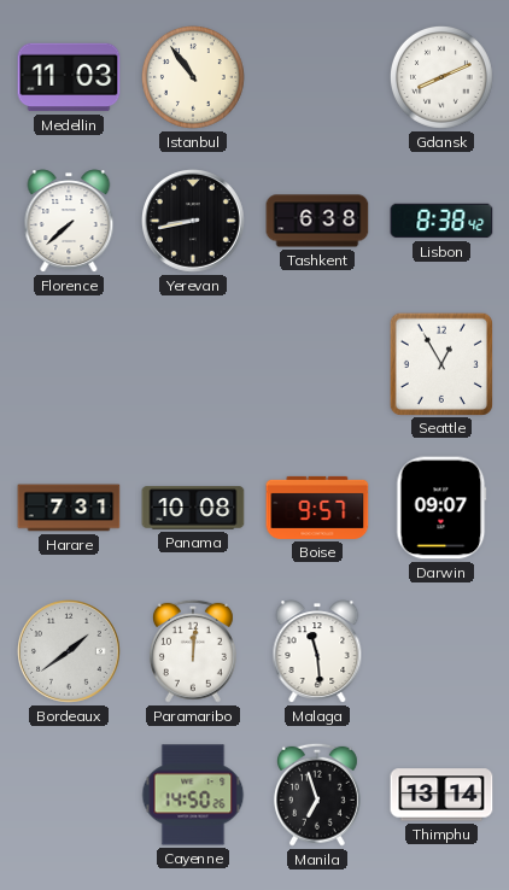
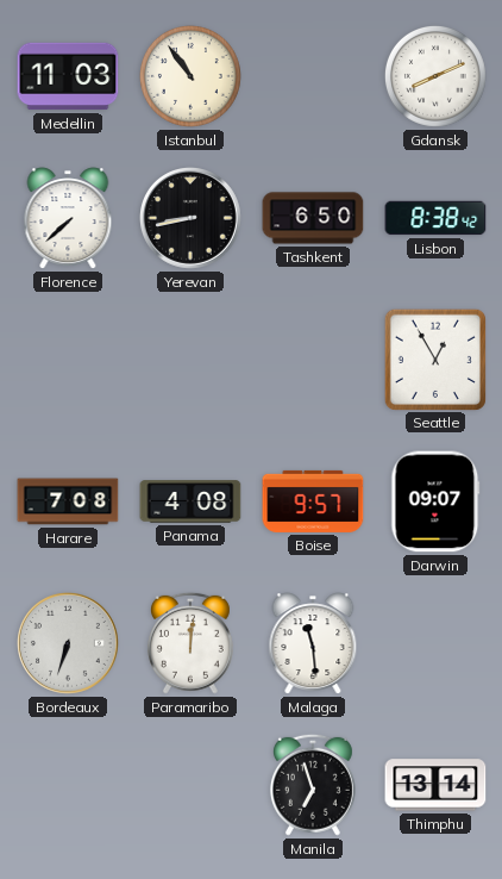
Tashkent: 6:38 -> 6:50 (313, 218)
Harare: 7:31 -> 7:08 (68, 501)
Panama: 10:08 -> 4:08 (190, 501)
Bordeaux: 1:39 -> 6:33 (69, 644)
Cayenne: 14:50 -> none (193, 795)
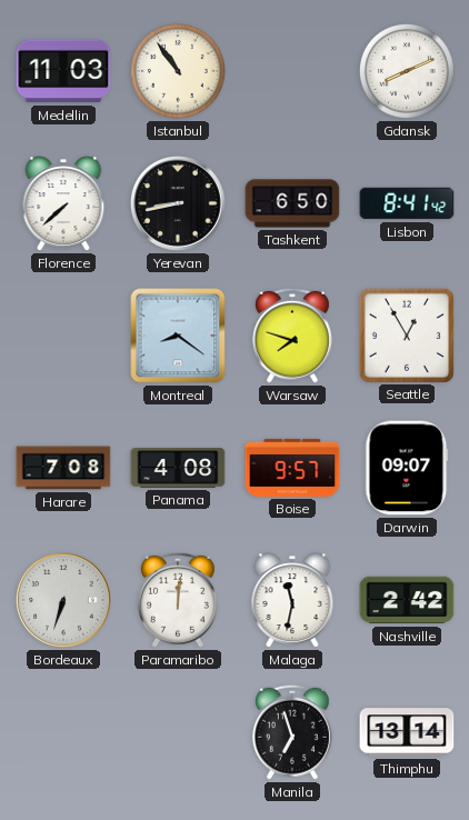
Lisbon: 8:38 -> 8:41 (407, 203)
Montreal: none -> 8:21 (178, 336)
Warsaw: none -> 7:48 (292, 336)
Malaga: 11:29 -> 11:32 (292, 600)
Nashville: none -> 2:42 (407, 600)
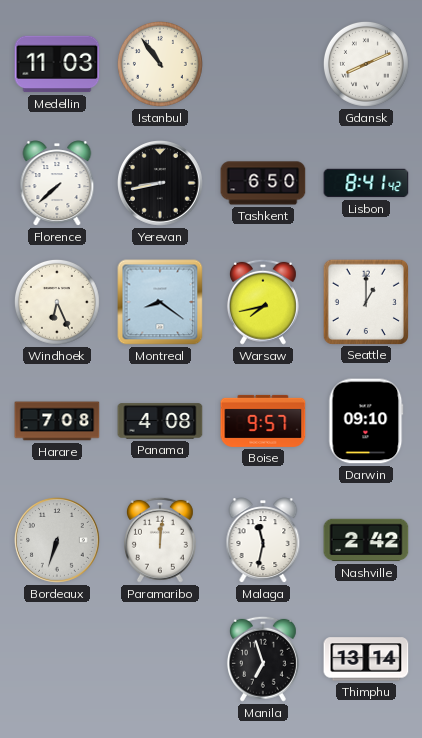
Windhoek: none -> 6:26 (57, 302)
Warsaw: 7:48 -> 7:43 (263, 302)
Seattle: 12:55 -> 1:00 (365, 301)
Darwin: 09:07 -> 09:10 (366, 421)
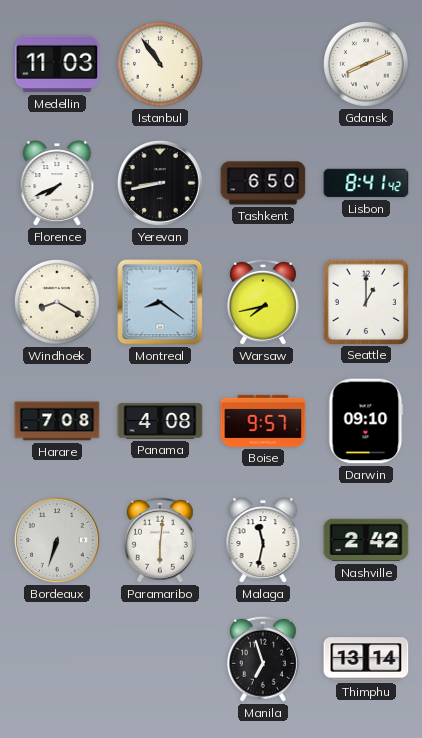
Florence: 7:38 -> 7:41 (57, 183)
Windhoek: 6:26 -> 8:20 (57, 302)
Paramaribo: 12:01 -> 6:01 (160, 540)
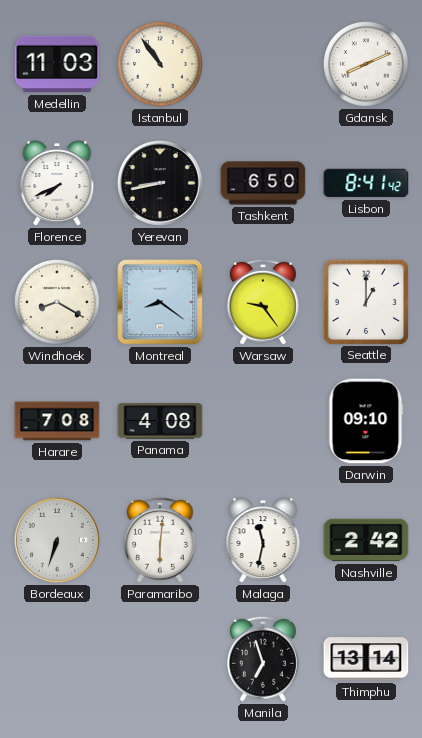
Warsaw: 7:43 -> 9:24 (263, 302)
Boise: 9:57 -> none (263, 421)
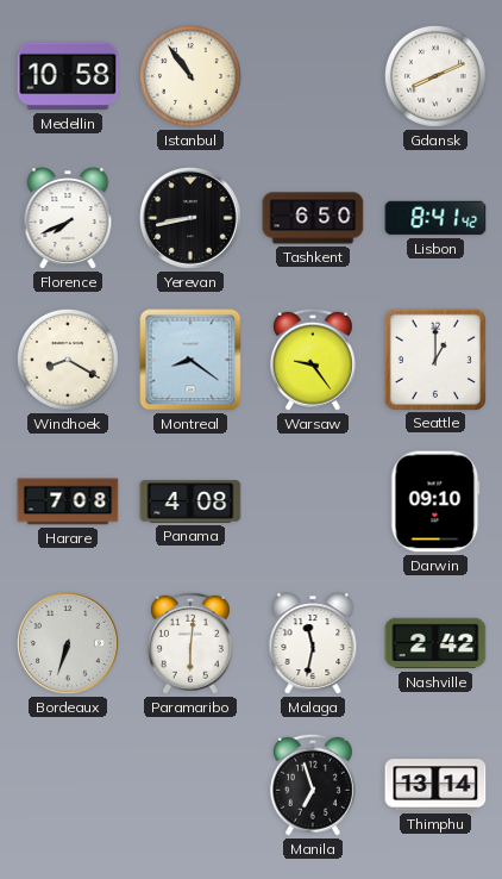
Medellin: 11:03 -> 10:58 (68, 76)
